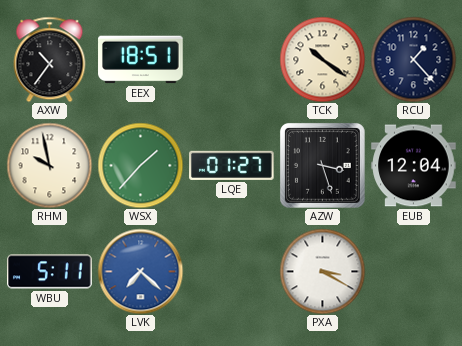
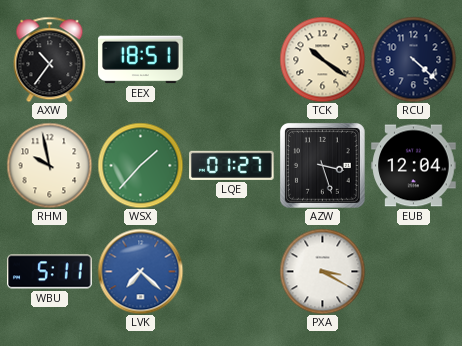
RCU: 1:23 -> 4:22 (413, 59)
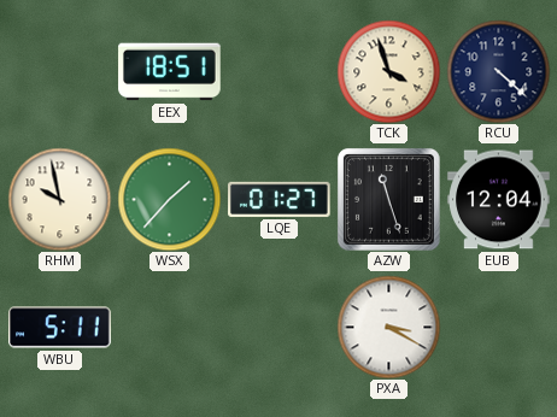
AXW: 10:36 -> none (50, 59)
TCK: 10:21 -> 3:57 (388, 71)
AZW: 3:27 -> 11:27 (388, 199)
LVK: 7:22 -> none (140, 271)
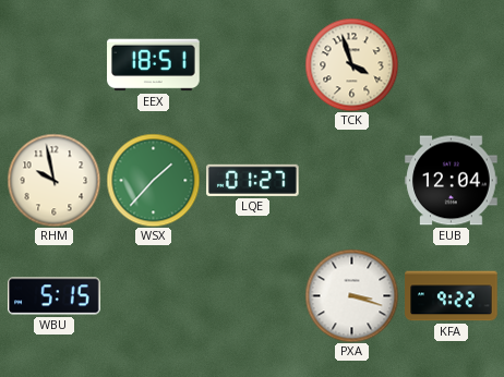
RCU: 4:22 -> none (498, 71)
AZW: 11:27 -> none (388, 199)
WBU: 5:11 -> 5:15 (55, 296)
PXA: 3:20 -> 3:18 (351, 295)
KFA: none -> 9:22 (452, 296)
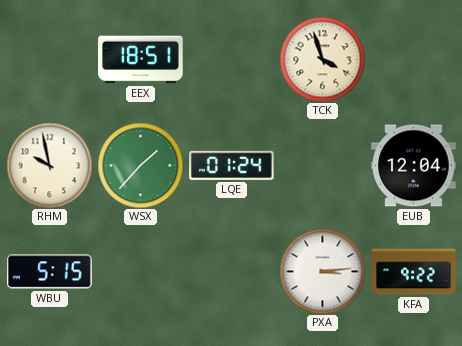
LQE: 01:27 -> 01:24 (232, 165)
PXA: 3:18 -> 3:14 (322, 271)
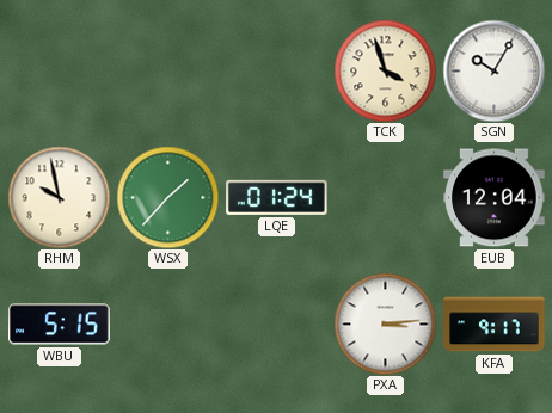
EEX: 18:51 -> none (141, 60)
SGN: none -> 10:05 (493, 70)
KFA: 9:22 -> 9:17 (495, 325)
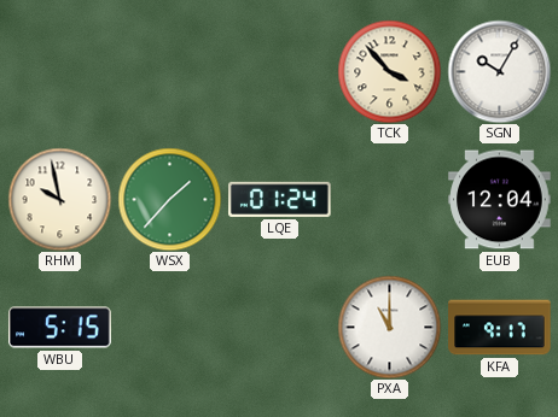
TCK: 3:57 -> 3:53 (389, 71)
PXA: 3:14 -> 11:00 (389, 327)
